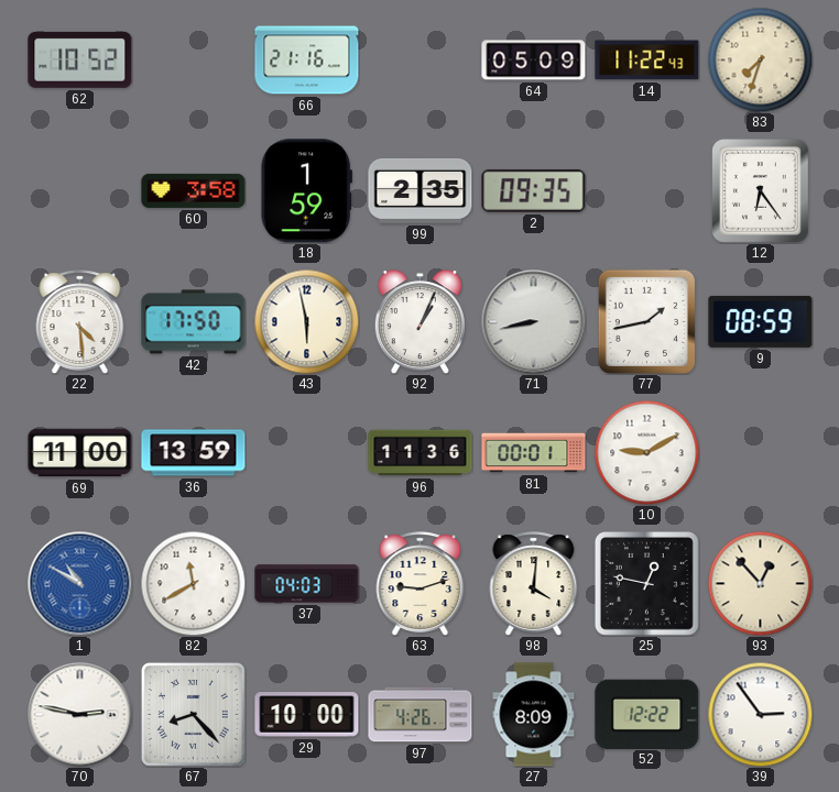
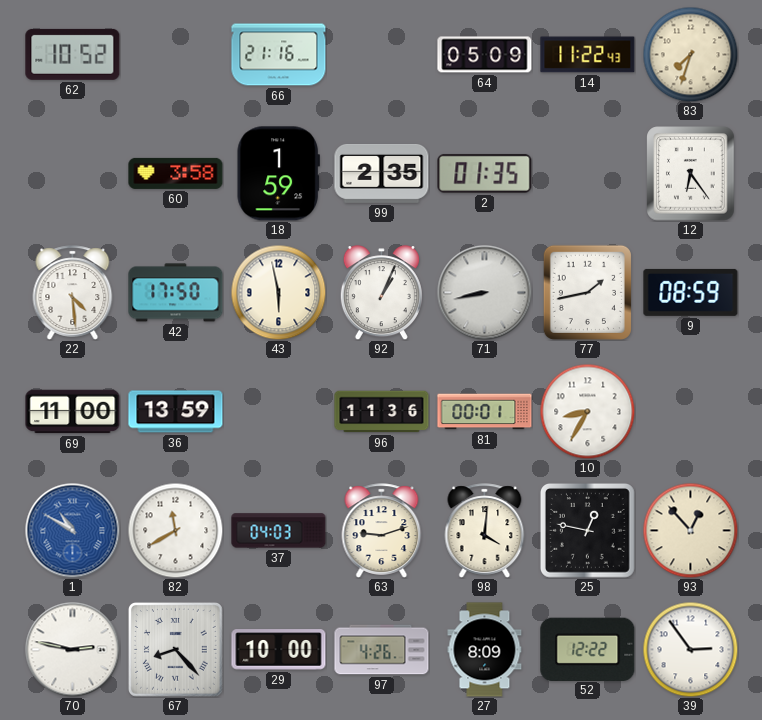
2: 09:35 -> 01:35 (485, 173)
10: 9:10 -> 8:35 (587, 411)
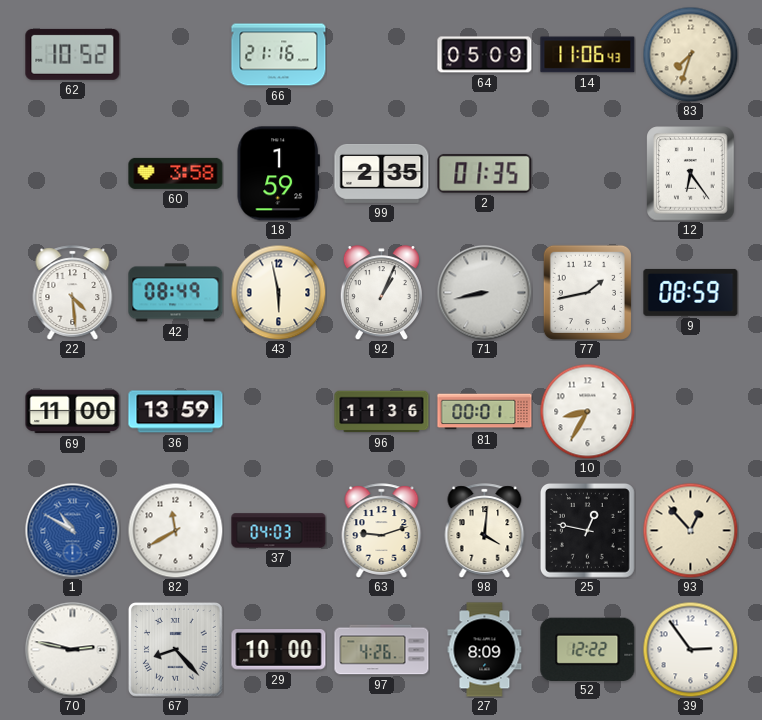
14: 11:22 -> 11:06 (588, 55)
42: 17:50 -> 08:49 (176, 293)
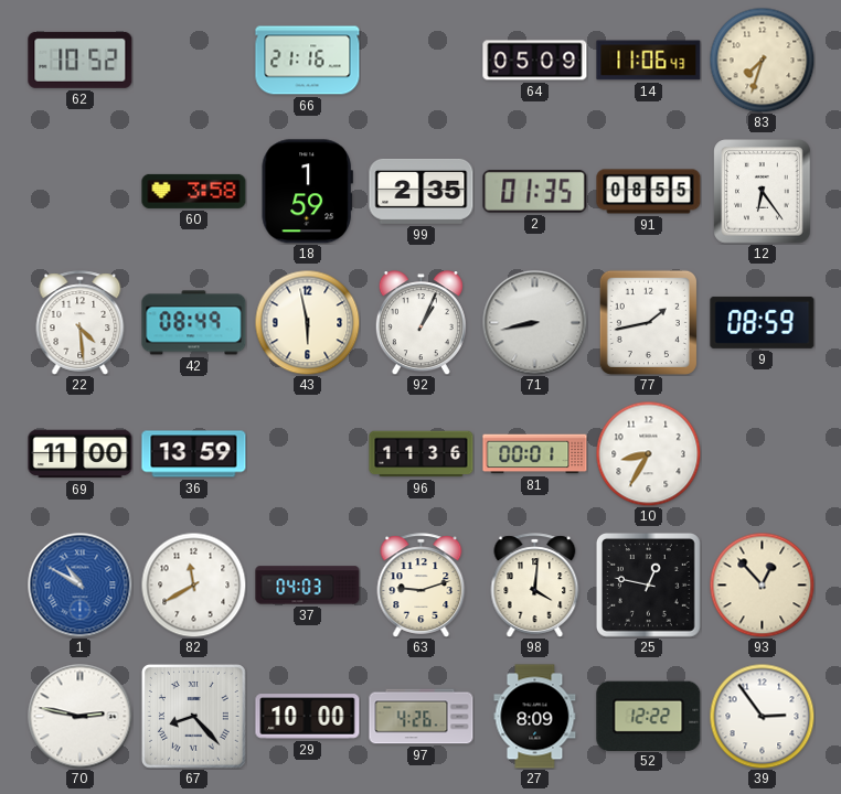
91: none -> 08:55 (649, 192)
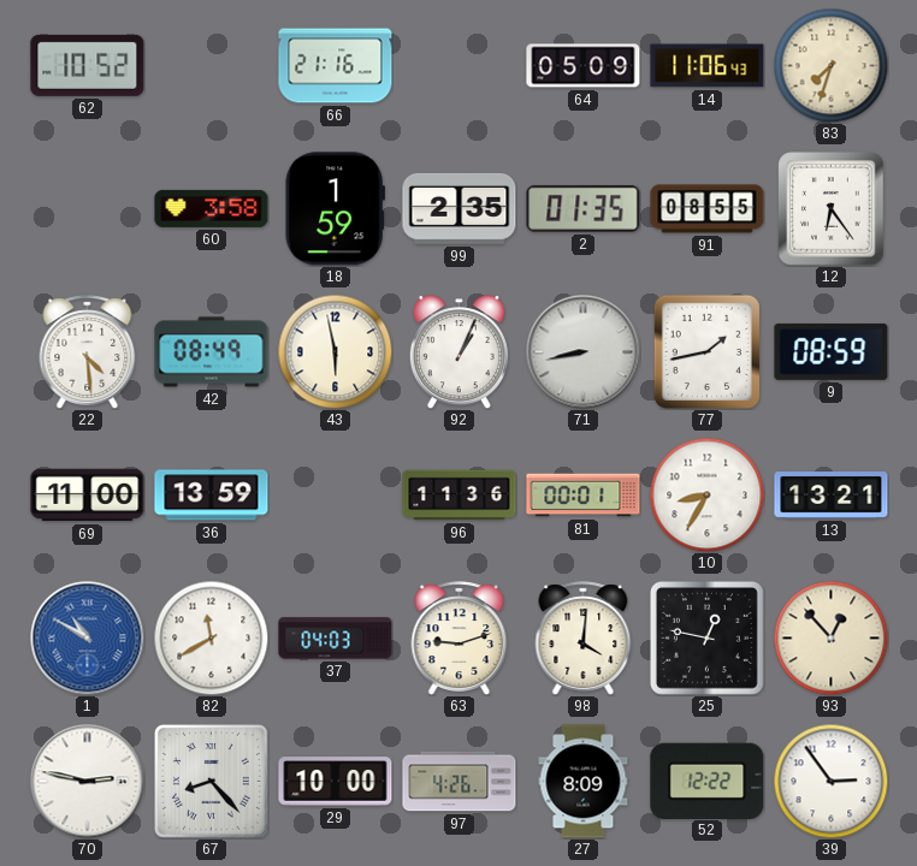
13: none -> 13:21 (832, 496)
